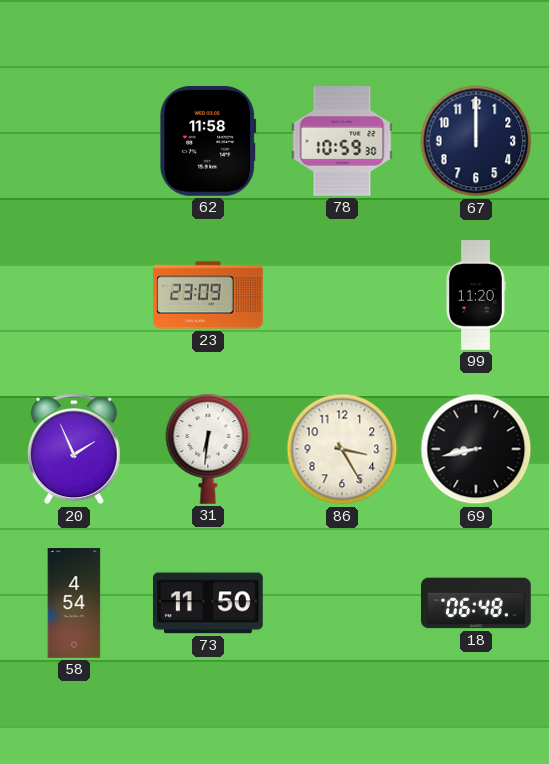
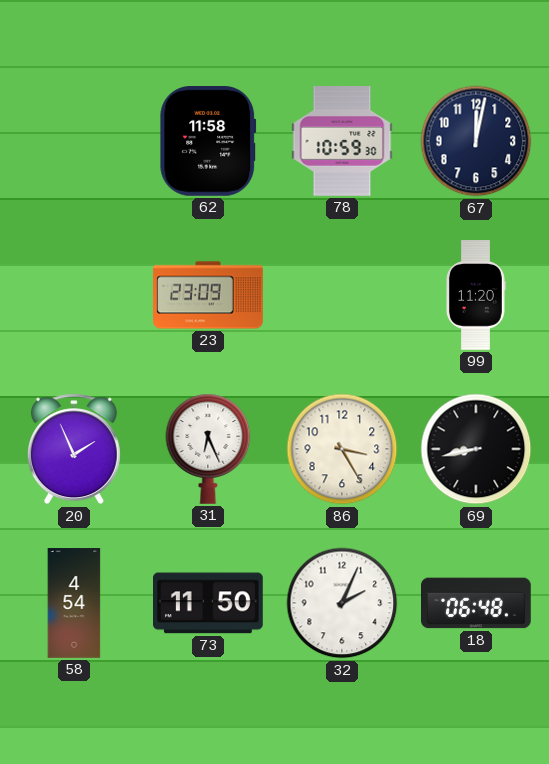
67: 12:00 -> 12:02 (476, 141)
31: 6:31 -> 6:26 (208, 449)
32: none -> 2:04 (342, 603)
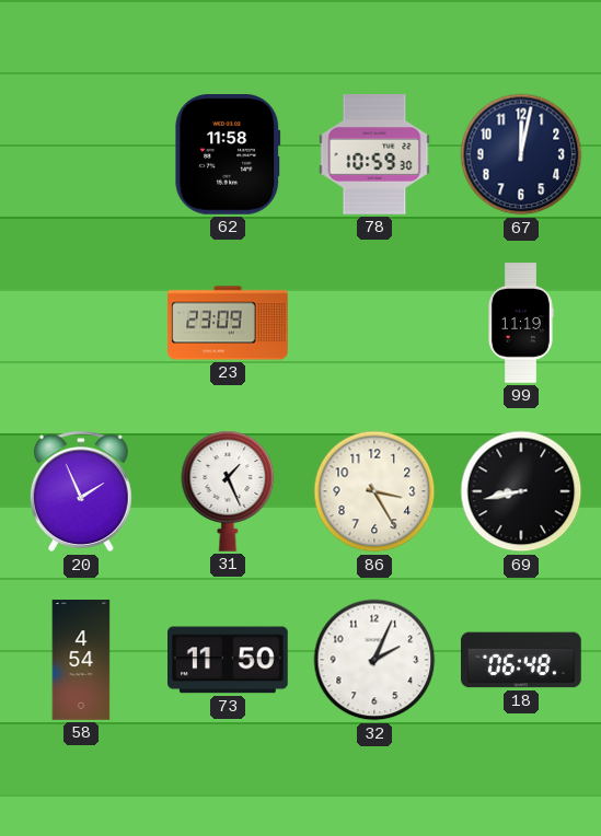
99: 11:20 -> 11:19 (521, 323)
31: 6:26 -> 1:26 (228, 491)
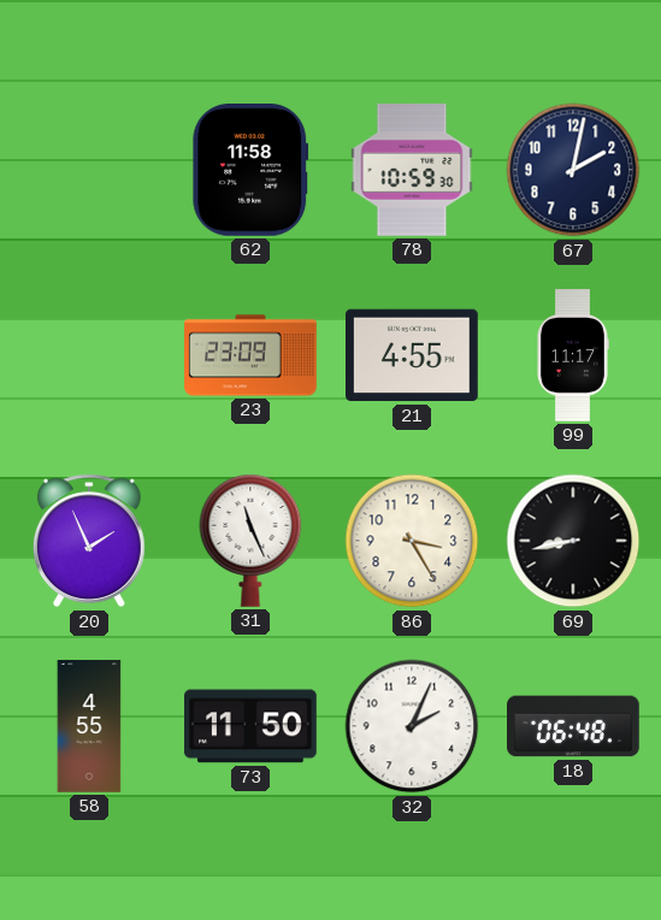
67: 12:02 -> 2:02 (573, 170)
21: none -> 4:55 (413, 355)
99: 11:19 -> 11:17 (573, 355)
31: 1:26 -> 11:26 (250, 541)
58: 4:54 -> 4:55 (89, 726)
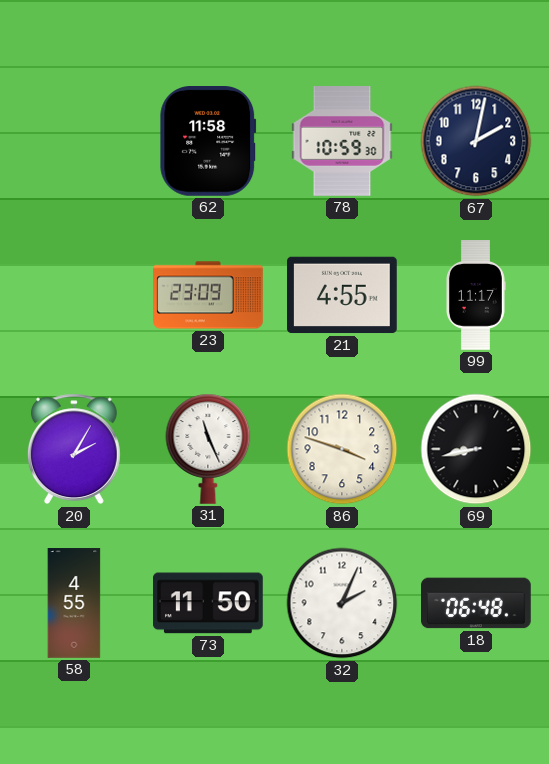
20: 1:56 -> 2:05 (74, 449)
86: 3:25 -> 3:48 (342, 449)
